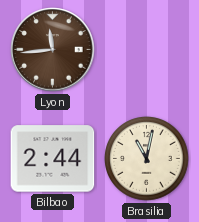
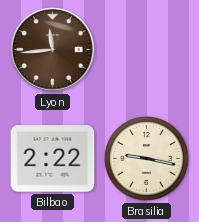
Bilbao: 2:44 -> 2:22 (53, 159)
Brasilia: 11:02 -> 9:17 (147, 159)
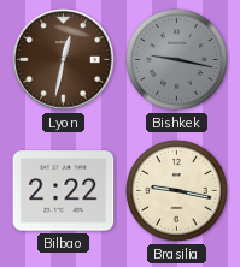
Lyon: 11:44 -> 12:32 (64, 60)
Bishkek: none -> 9:17 (177, 60)
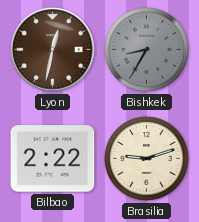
Bishkek: 9:17 -> 8:35 (147, 50)
Brasilia: 9:17 -> 9:12 (147, 159)
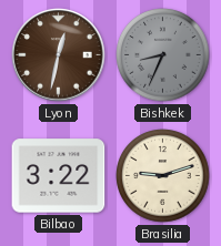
Bishkek: 8:35 -> 8:34 (163, 55)
Bilbao: 2:22 -> 3:22 (59, 176)
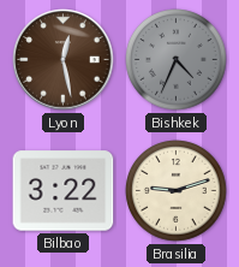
Lyon: 12:32 -> 12:28 (64, 60)
Bishkek: 8:34 -> 4:34 (177, 60)
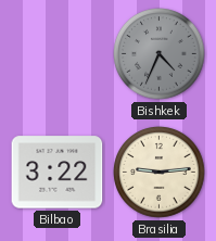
Lyon: 12:28 -> none (64, 60)
Brasilia: 9:12 -> 9:14 (160, 173)
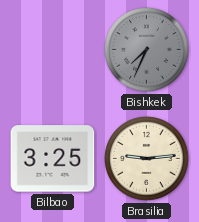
Bishkek: 4:34 -> 7:34 (147, 50)
Bilbao: 3:22 -> 3:25 (53, 159)
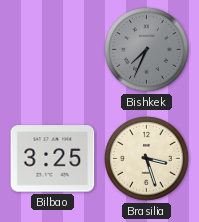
Brasilia: 9:14 -> 3:27 (147, 159)
